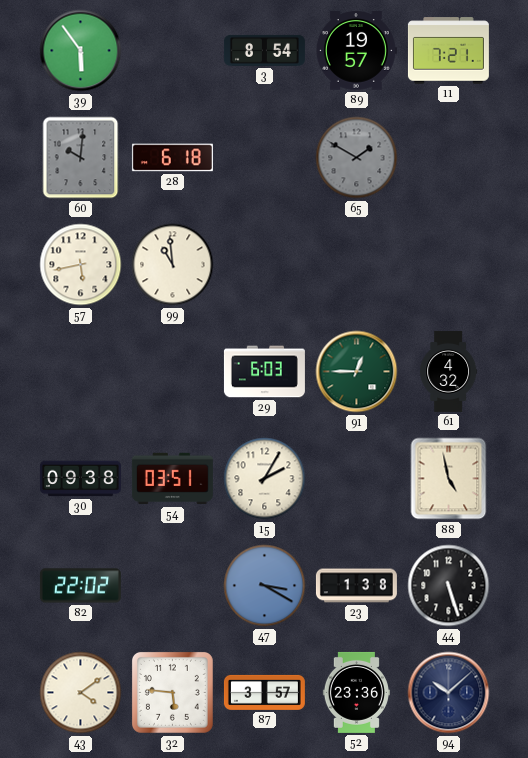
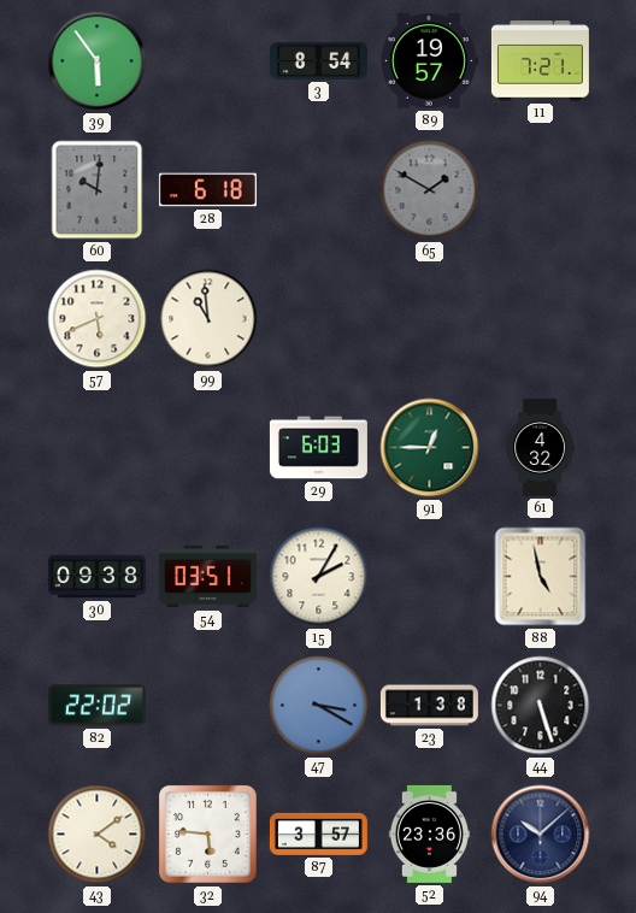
57: 5:43 -> 5:41 (98, 319)
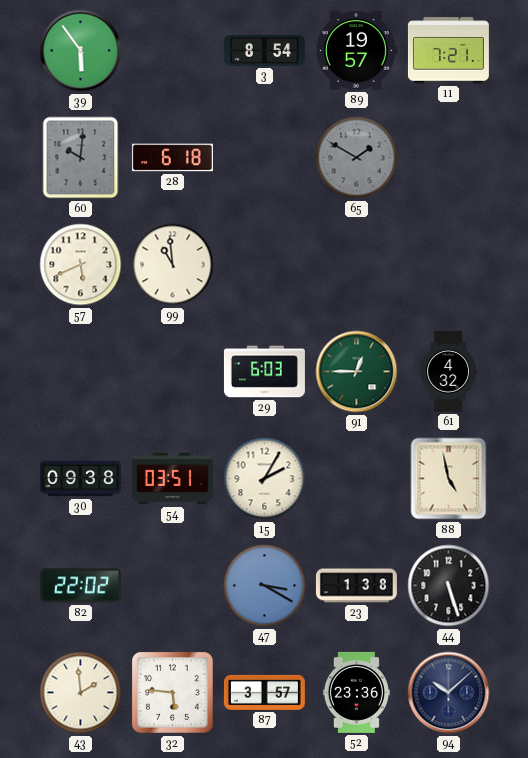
43: 4:09 -> 1:59 (81, 693)
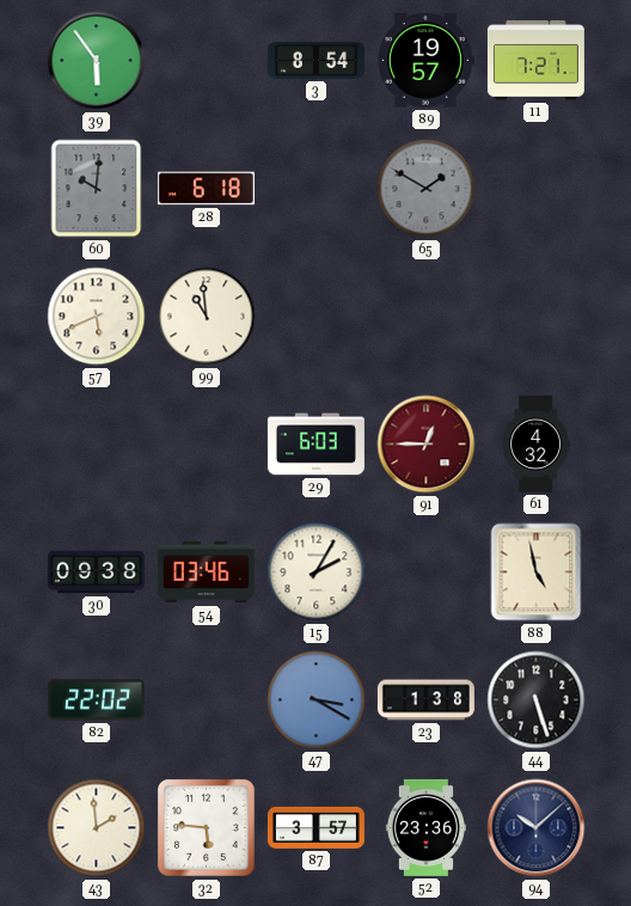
91 dial: green -> burgundy (427, 445)
54: 03:51 -> 03:46 (206, 573)
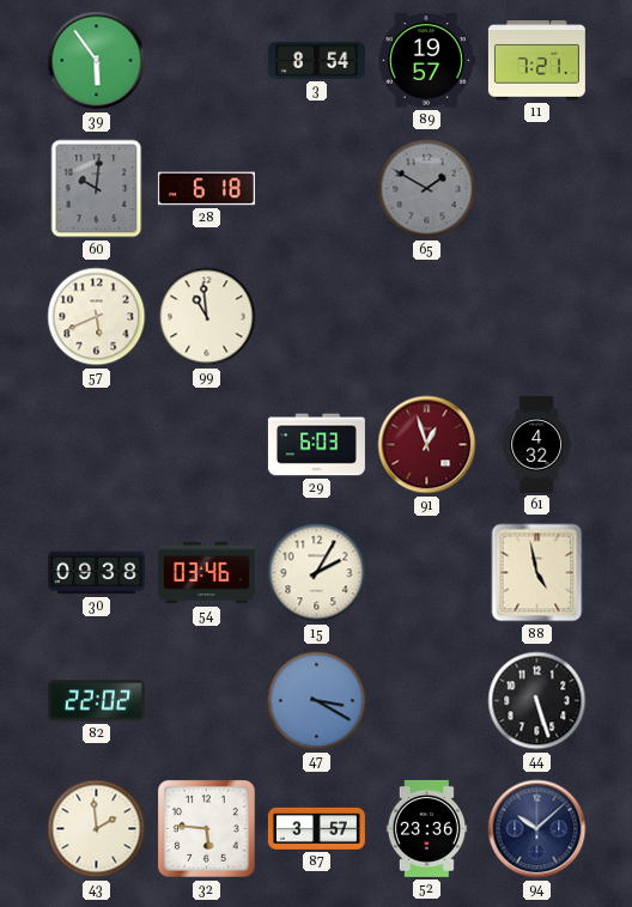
91: 12:45 -> 12:57 (427, 445)
23: 1:38 -> none (425, 700)
